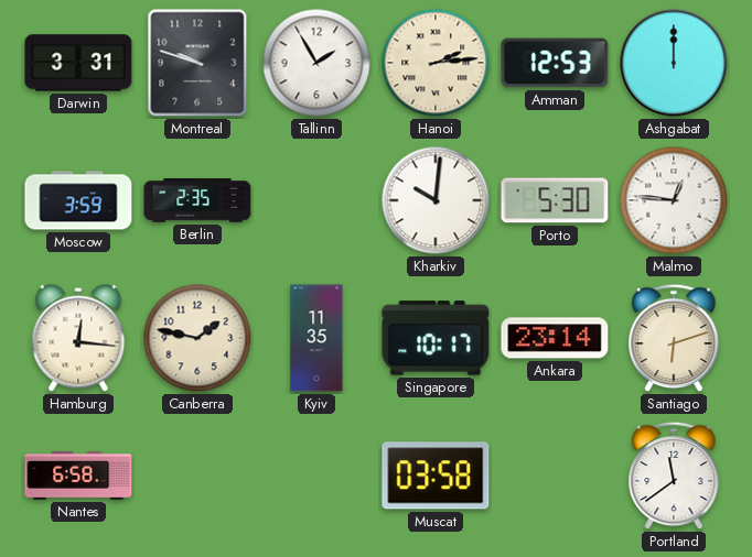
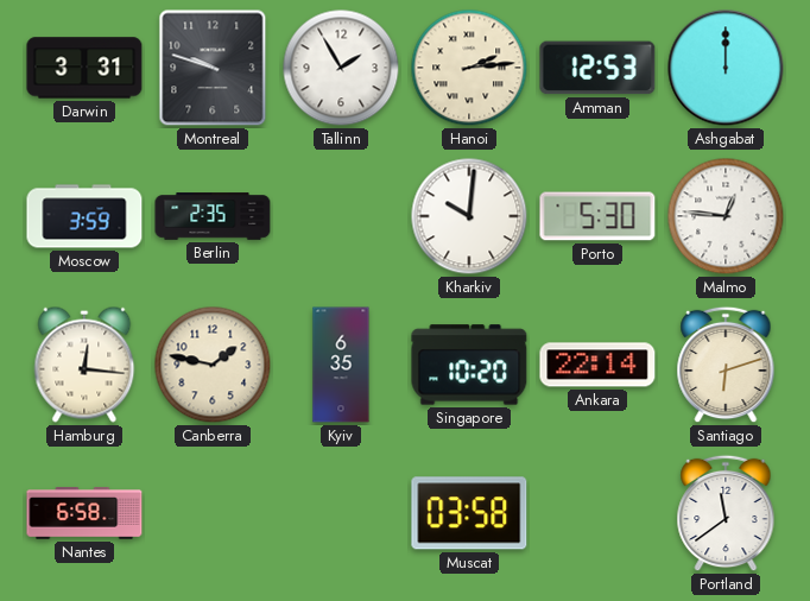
Kyiv: 11:35 -> 6:35 (341, 365)
Singapore: 10:17 -> 10:20 (469, 365)
Ankara: 23:14 -> 22:14 (597, 365)
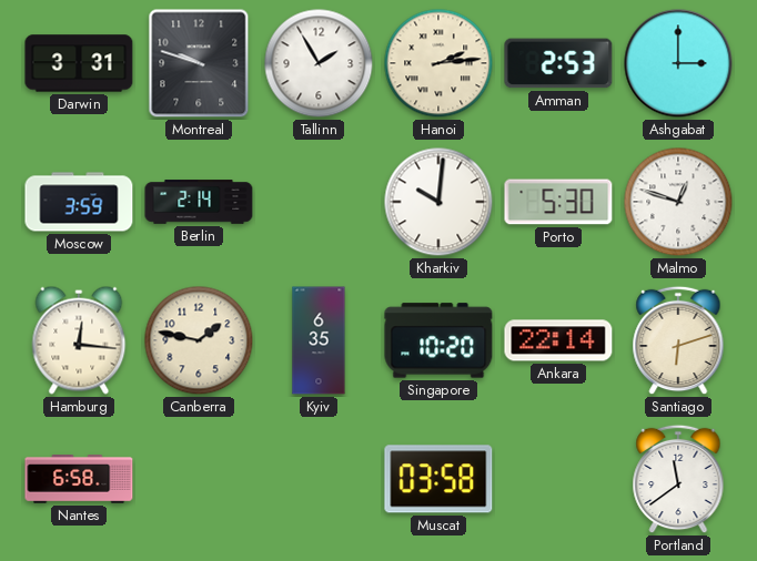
Amman: 12:53 -> 2:53 (558, 63)
Ashgabat: 12:00 -> 3:00 (678, 63)
Berlin: 2:35 -> 2:14 (199, 202)
Malmo: 12:46 -> 12:48 (678, 202)
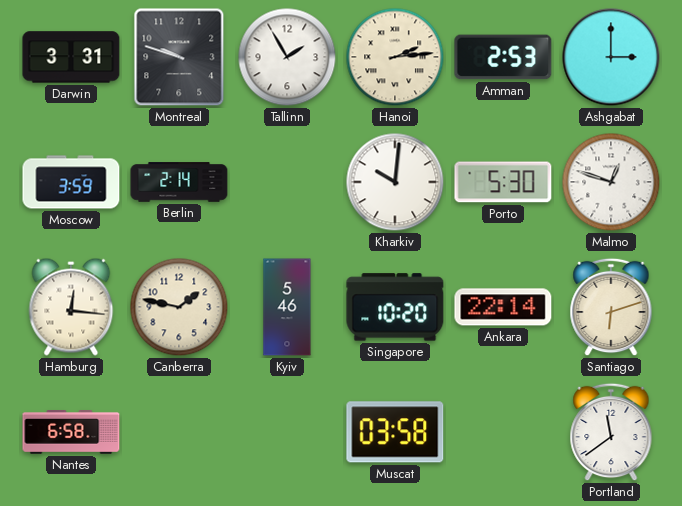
Kyiv: 6:35 -> 5:46 (287, 307)
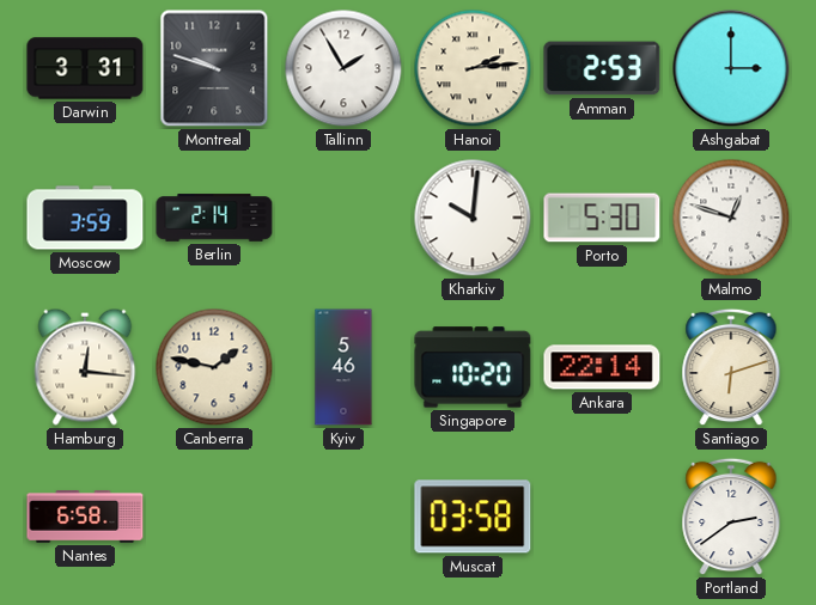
Portland: 11:39 -> 2:39 (731, 517)
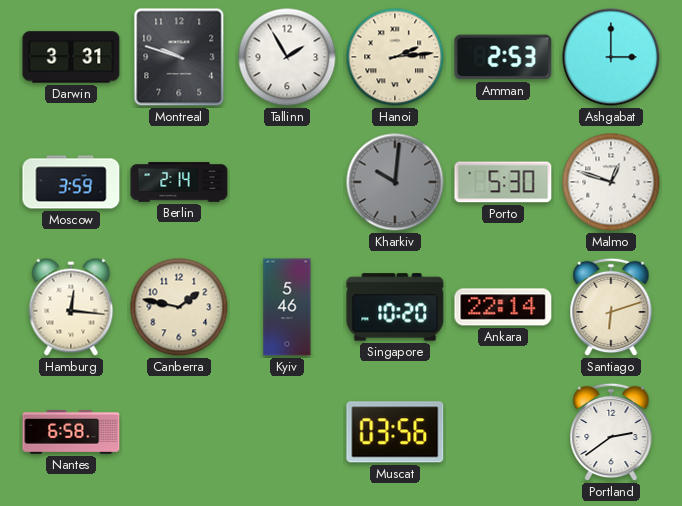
Kharkiv dial: white -> grey (395, 182)
Muscat: 03:58 -> 03:56 (395, 432)
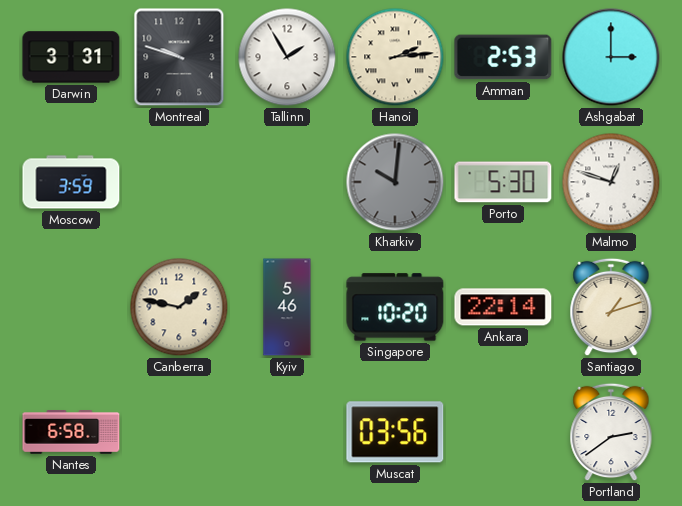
Berlin: 2:14 -> none (179, 182)
Hamburg: 12:16 -> none (71, 307)
Santiago: 6:12 -> 1:12 (611, 307)
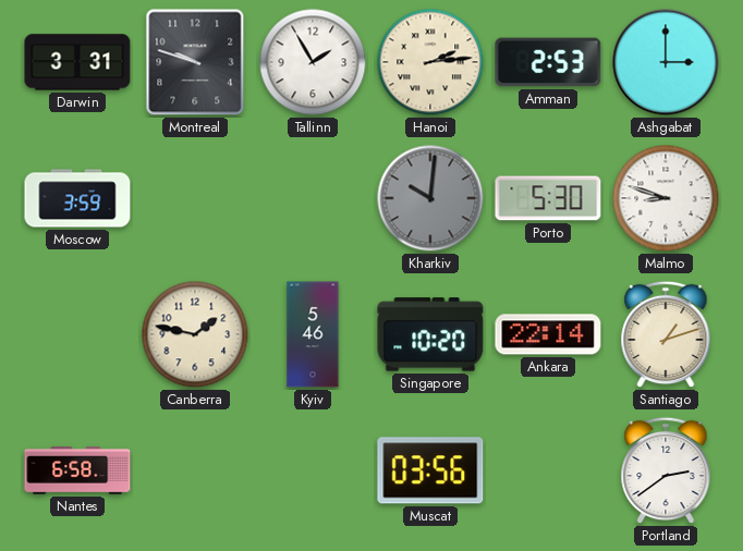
Malmo: 12:48 -> 8:48 (666, 198)
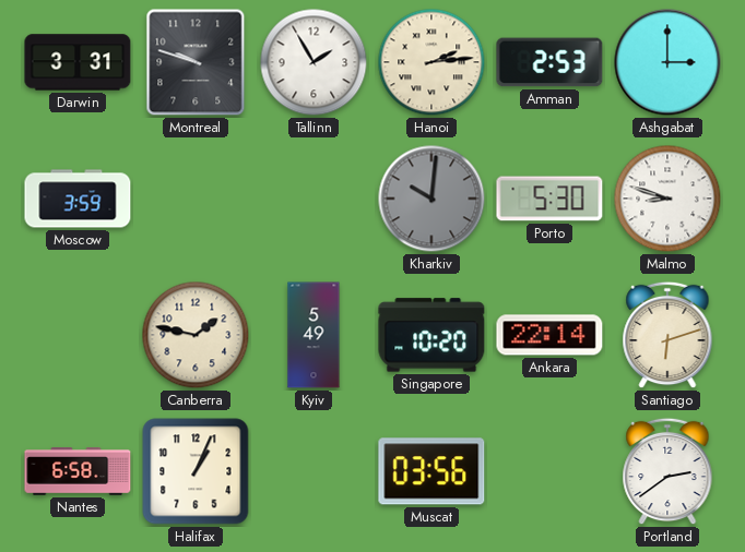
Kyiv: 5:46 -> 5:49 (314, 335)
Santiago: 1:12 -> 6:12 (667, 335)
Halifax: none -> 1:04 (196, 471)
